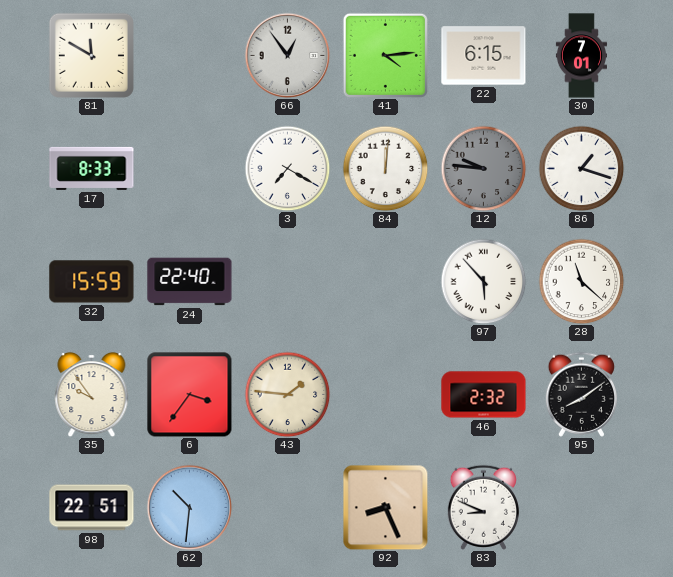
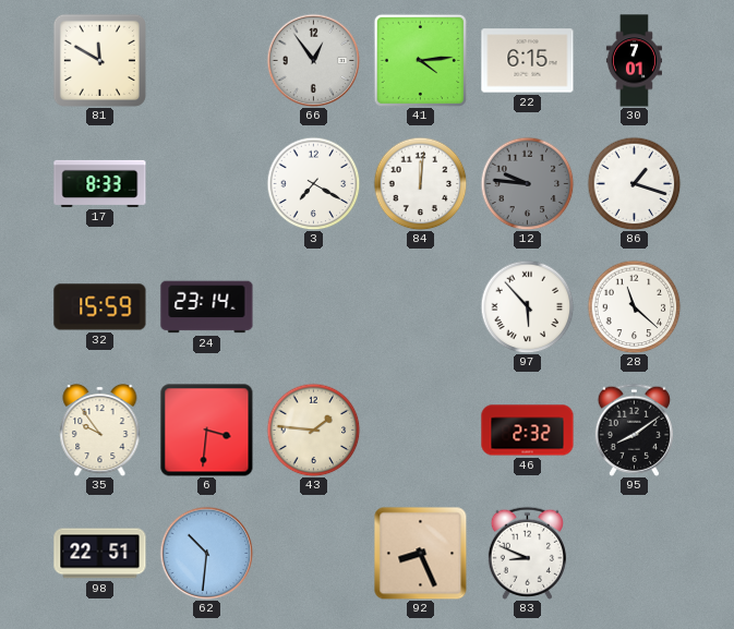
24: 22:40 -> 23:14 (207, 307)
6: 3:36 -> 3:31 (207, 431)
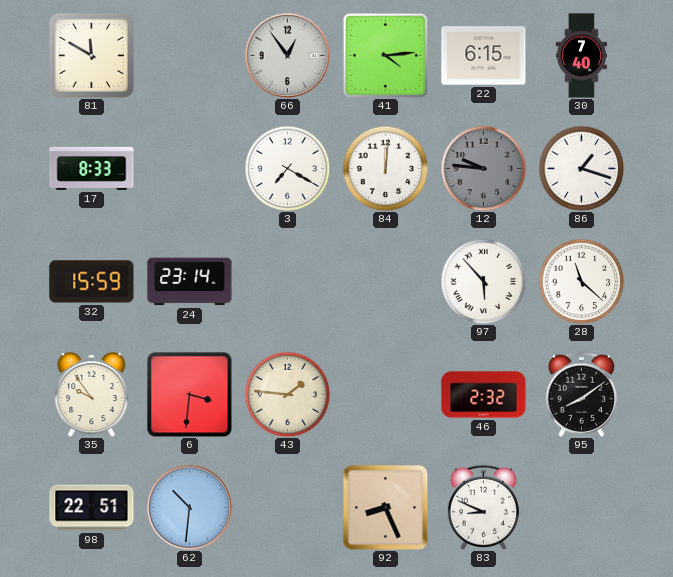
30: 7:01 -> 7:40 (581, 56)
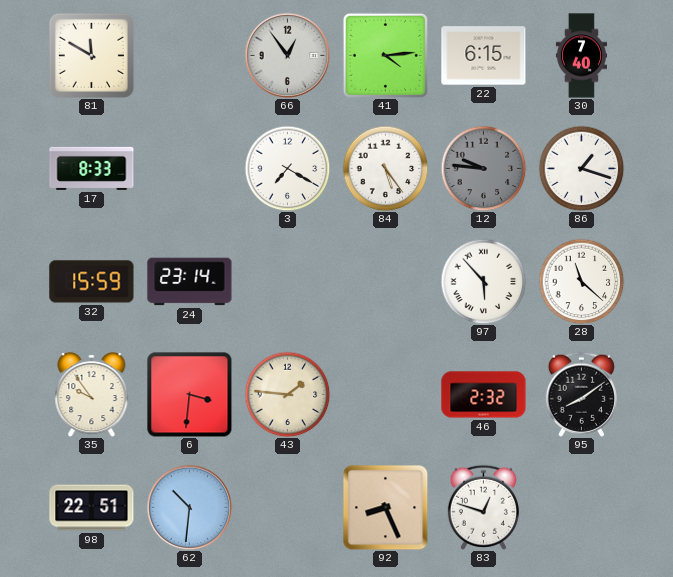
84: 12:01 -> 5:24 (385, 168)
83: 8:49 -> 12:48 (483, 507)
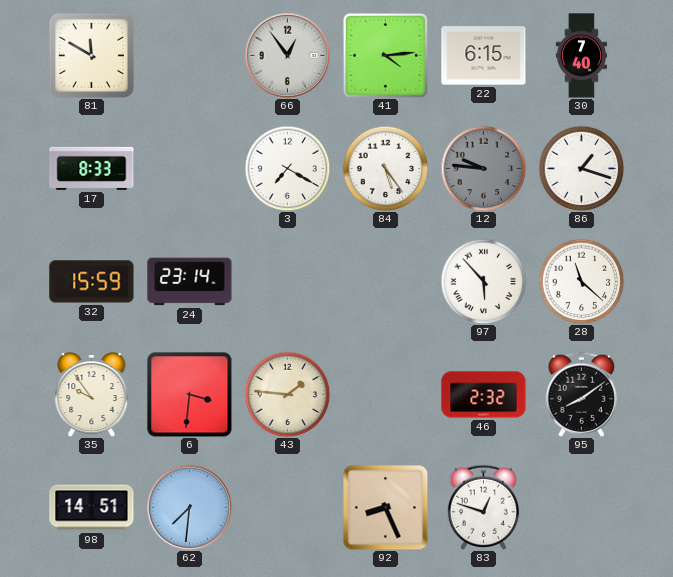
98: 22:51 -> 14:51 (92, 508)
62: 10:31 -> 7:31 (189, 507)
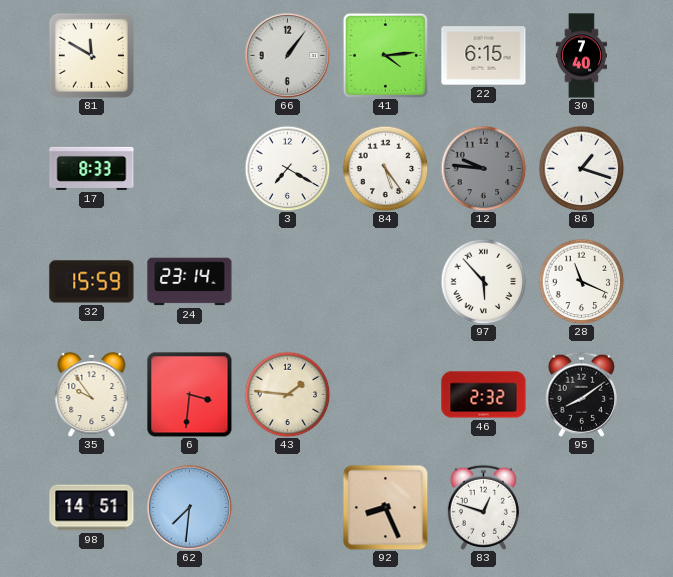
66: 12:54 -> 1:06 (287, 55)
28: 11:22 -> 11:19 (581, 281)
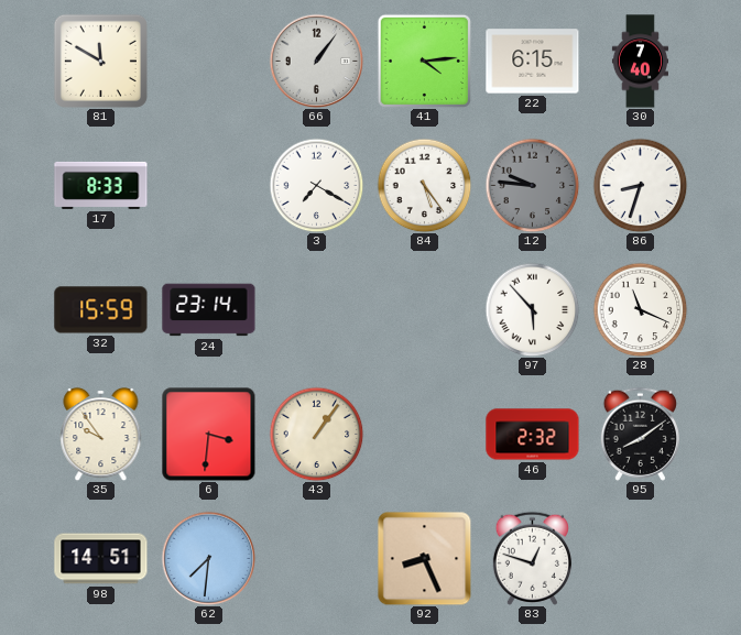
86: 1:18 -> 8:33 (640, 185)
43: 1:46 -> 1:06 (316, 434)
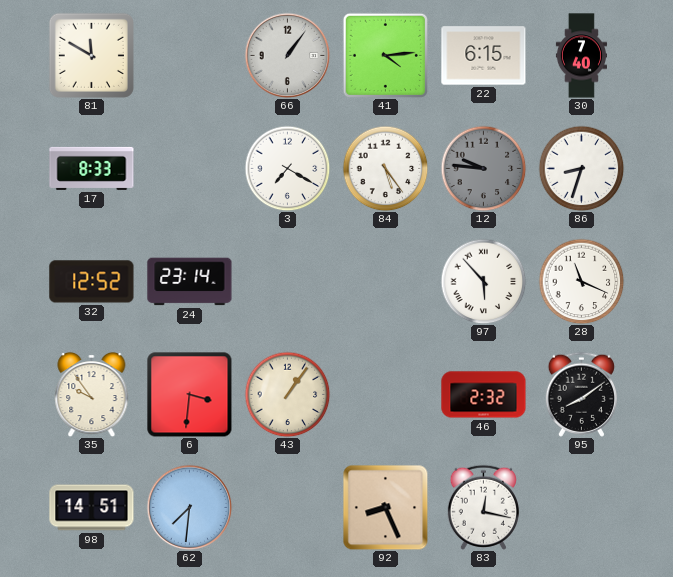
32: 15:59 -> 12:52 (92, 282)
83: 12:48 -> 12:17 (483, 507)
